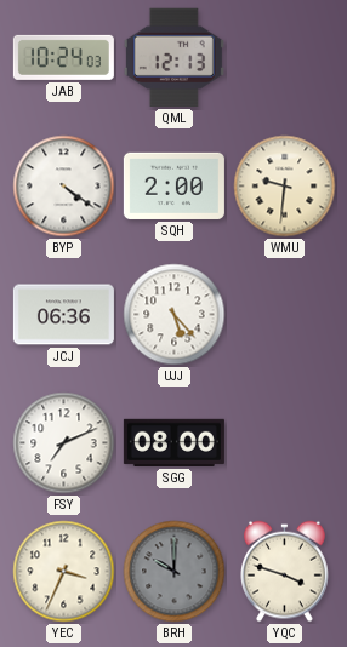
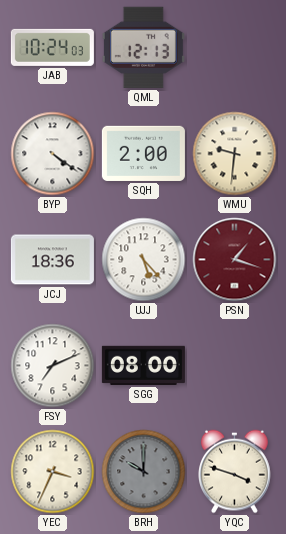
JCJ: 06:36 -> 18:36 (52, 260)
PSN: none -> 1:18 (235, 260)
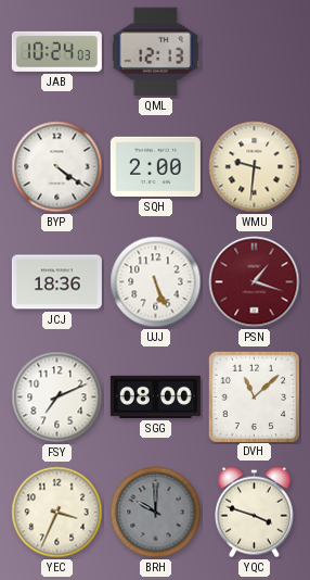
UJJ: 5:23 -> 5:26 (156, 282)
DVH: none -> 11:08 (254, 396)
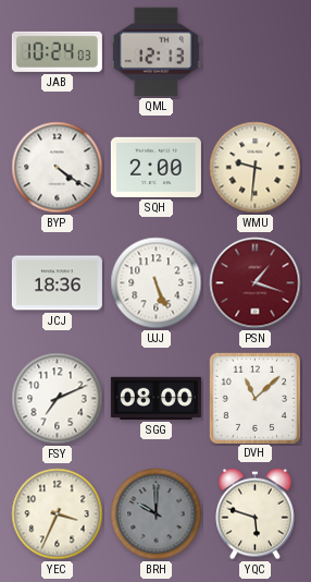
YQC: 3:48 -> 5:48 (256, 514)
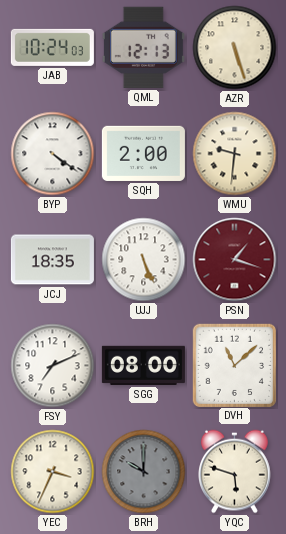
AZR: none -> 5:27 (235, 48)
JCJ: 18:36 -> 18:35 (52, 260)
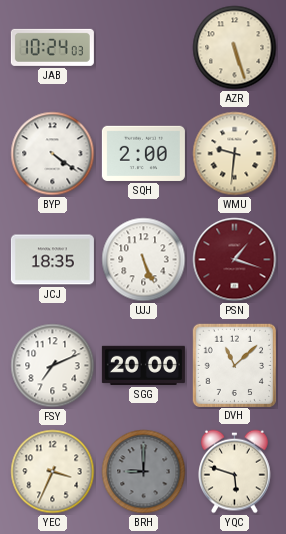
QML: 12:13 -> none (143, 47)
SGG: 08:00 -> 20:00 (143, 365)
BRH: 10:00 -> 9:00 (144, 472)
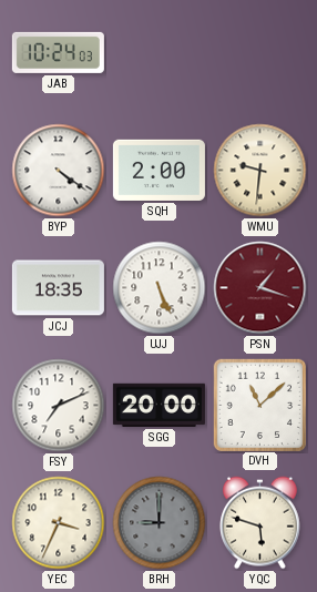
AZR: 5:27 -> none (235, 48)
